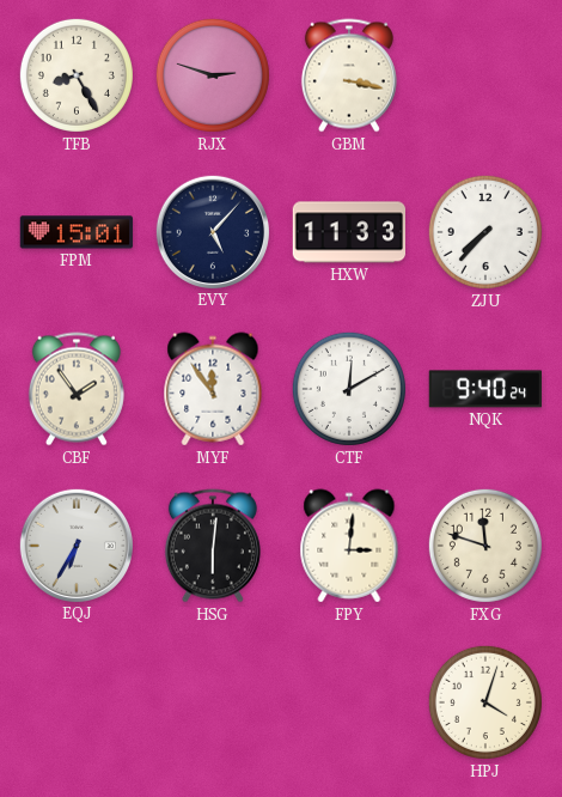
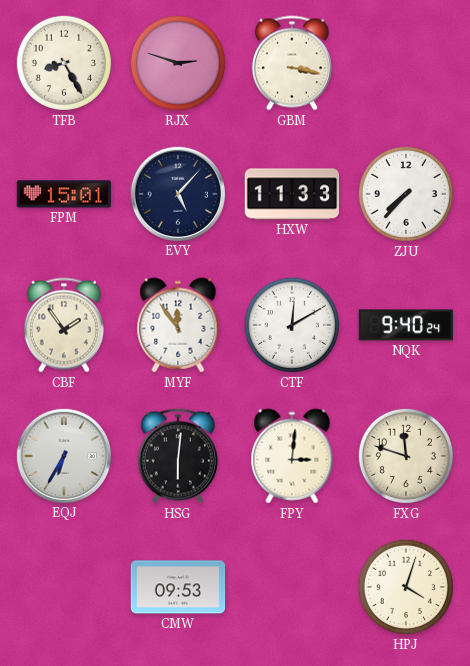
CMW: none -> 09:53 (178, 587)
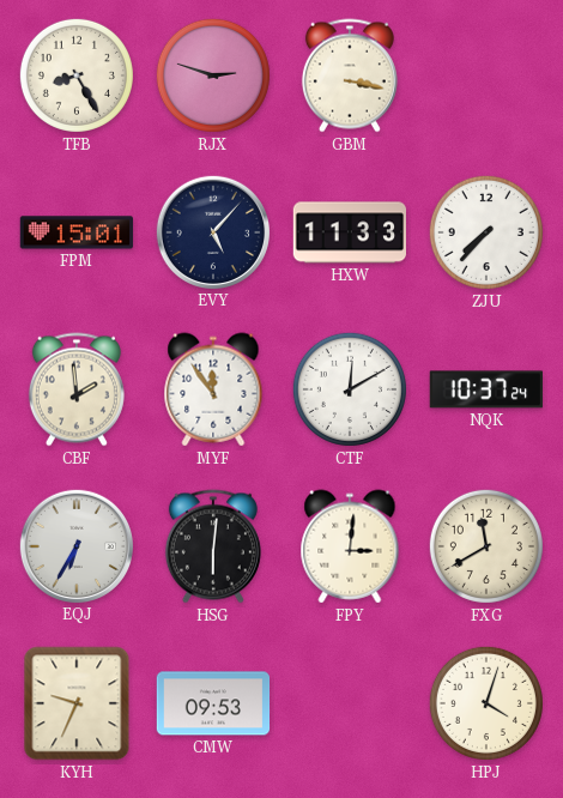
CBF: 1:54 -> 1:59 (77, 389)
NQK: 9:40 -> 10:37 (485, 389)
FXG: 11:48 -> 11:40 (486, 546)
KYH: none -> 9:34 (77, 703)
